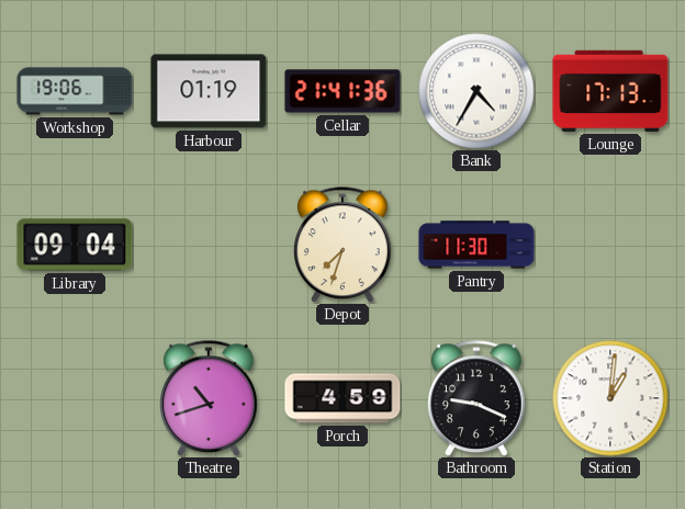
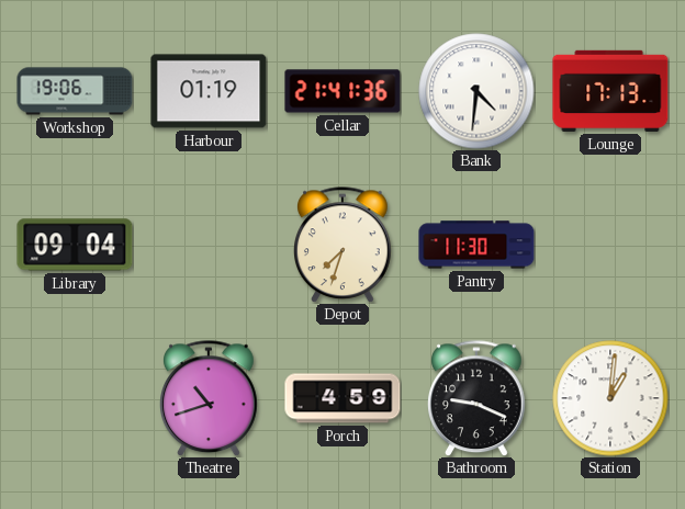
Bank: 4:35 -> 4:31 (476, 91)
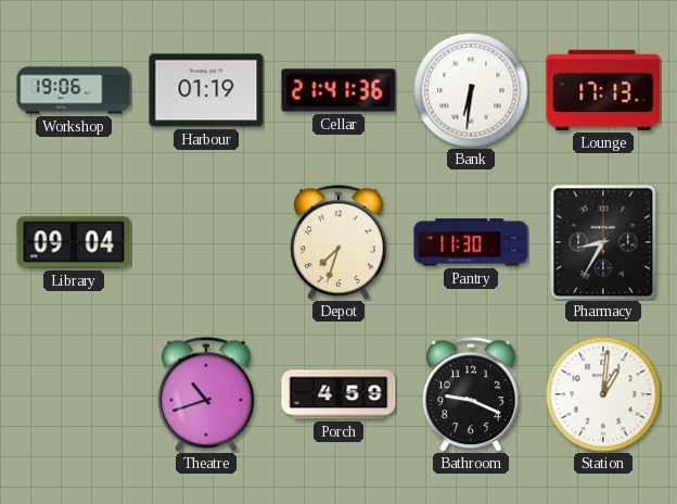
Bank: 4:31 -> 6:31 (471, 90)
Pharmacy: none -> 8:35 (603, 242)
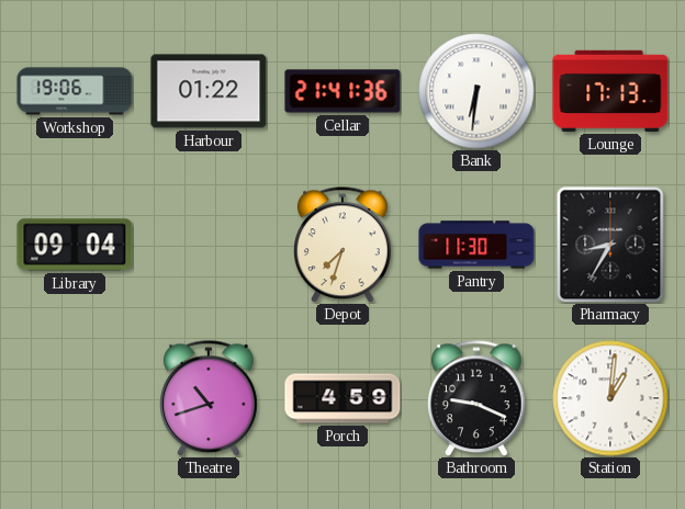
Harbour: 01:19 -> 01:22 (209, 91)
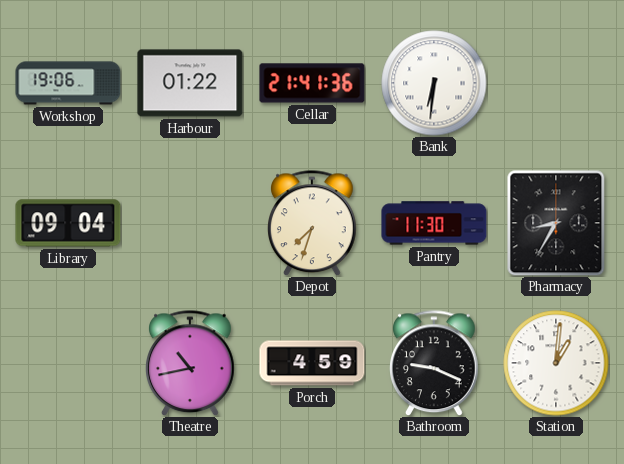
Lounge: 17:13 -> none (610, 91)
Theatre: 10:42 -> 10:43 (191, 363)
